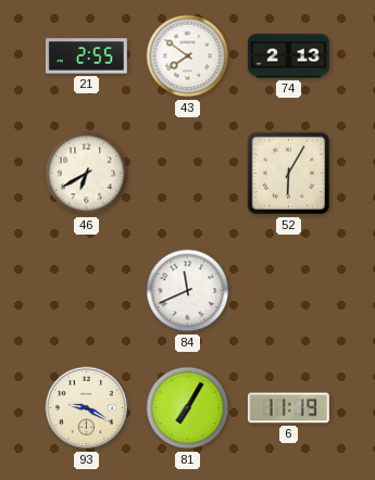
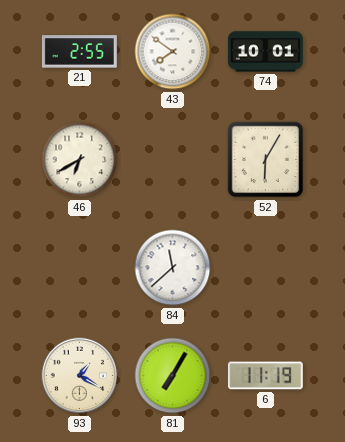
74: 2:13 -> 10:01 (265, 52)
84: 11:41 -> 11:38 (173, 268)
93: 9:20 -> 1:20 (80, 376)
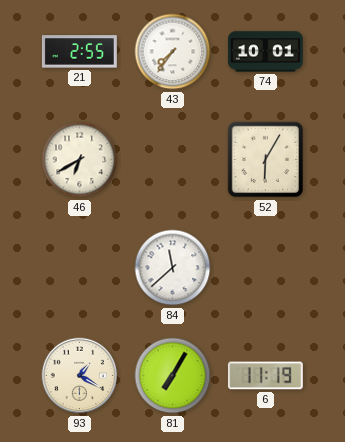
43: 7:51 -> 7:36 (173, 52)
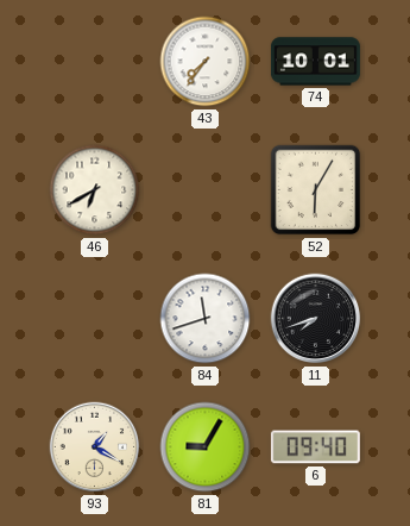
21: 2:55 -> none (79, 52)
84: 11:38 -> 11:42 (206, 319)
11: none -> 7:42 (316, 319)
81: 7:05 -> 9:05 (206, 447)
6: 11:19 -> 09:40 (315, 447)
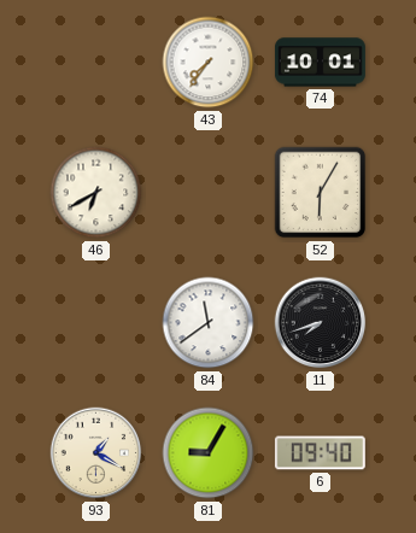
84: 11:42 -> 11:39 (209, 323)
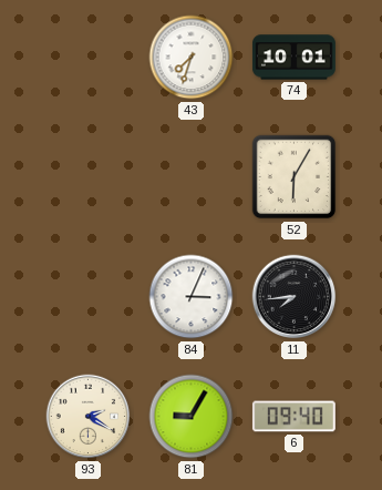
43: 7:36 -> 7:33 (192, 58)
46: 6:40 -> none (96, 193)
84: 11:39 -> 3:04 (192, 297)
11: 7:42 -> 7:44 (295, 297)
93: 1:20 -> 2:20 (89, 417)
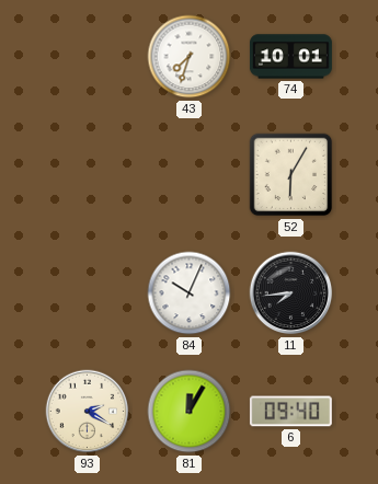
84: 3:04 -> 10:04 (190, 293)
81: 9:05 -> 12:05 (190, 412)
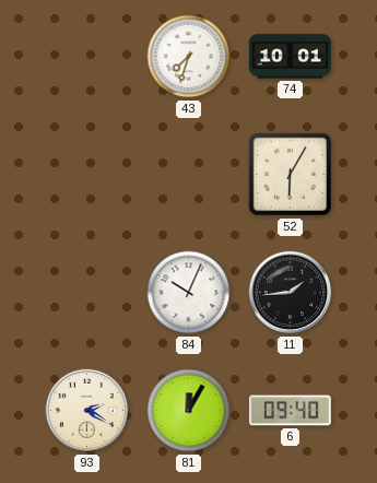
11: 7:44 -> 1:44 (291, 293)
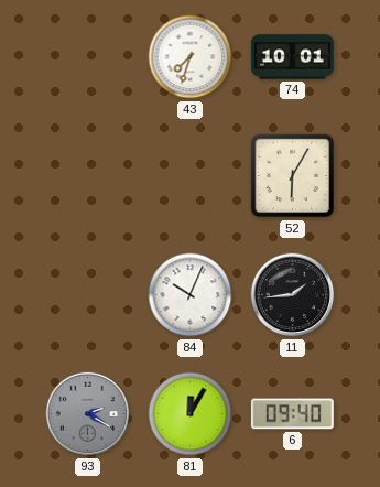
93 dial: cream -> grey (88, 414)
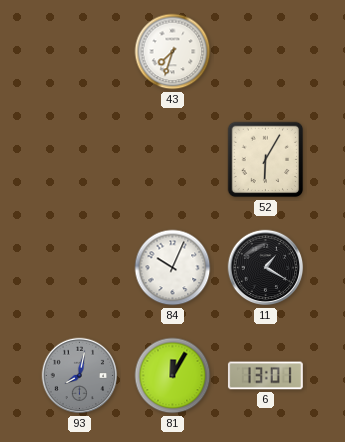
74: 10:01 -> none (292, 57)
11: 1:44 -> 1:20 (266, 268)
93: 2:20 -> 8:02 (80, 376)
6: 09:40 -> 13:01 (265, 376)
